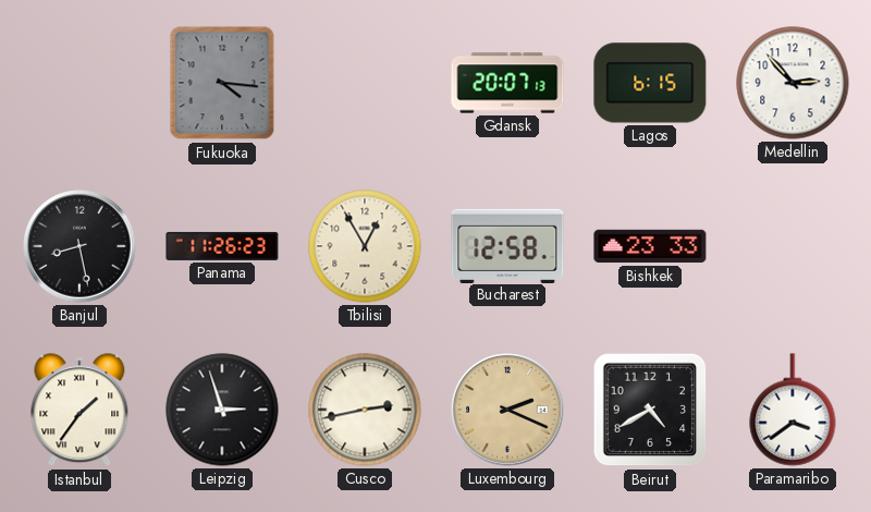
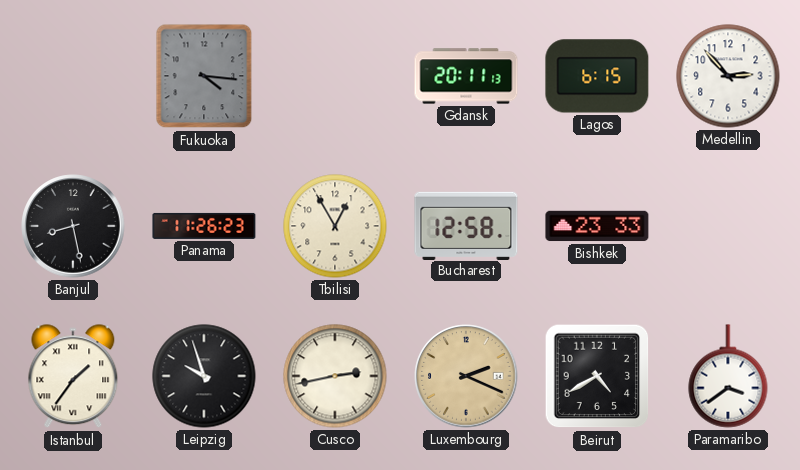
Gdansk: 20:07 -> 20:11 (466, 76)
Leipzig: 2:57 -> 9:57 (204, 376)
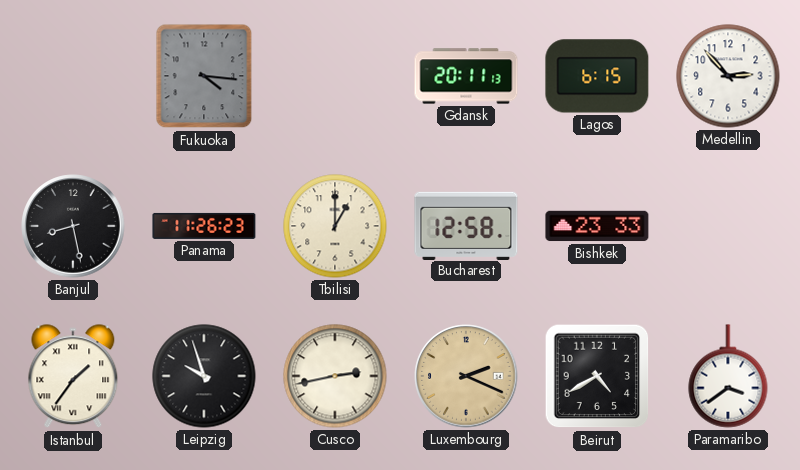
Tbilisi: 12:55 -> 1:00 (335, 226)
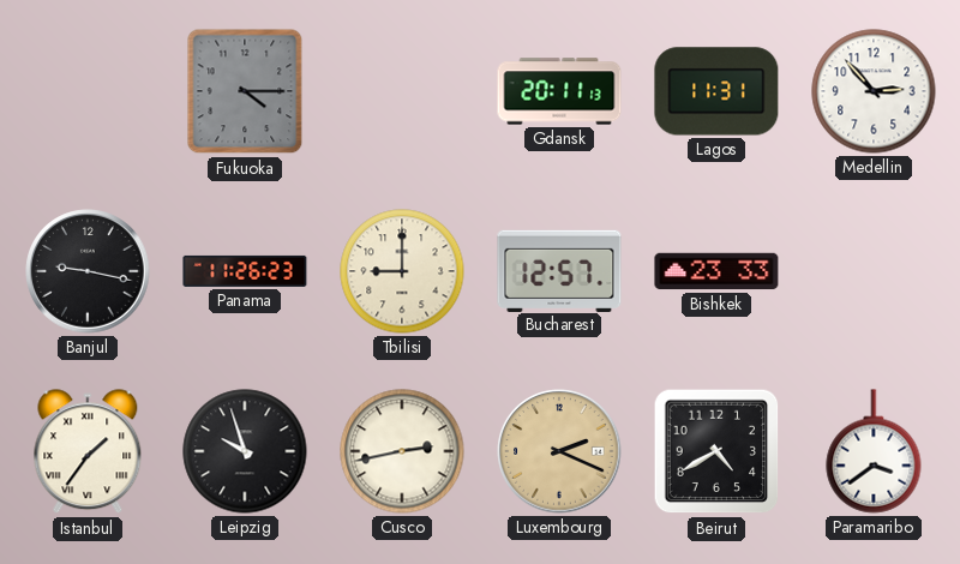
Fukuoka: 4:16 -> 4:15 (245, 91)
Lagos: 6:15 -> 11:31 (716, 91)
Banjul: 8:28 -> 9:17 (88, 271)
Tbilisi: 1:00 -> 9:00 (402, 271)
Bucharest: 12:58 -> 12:57 (559, 270)
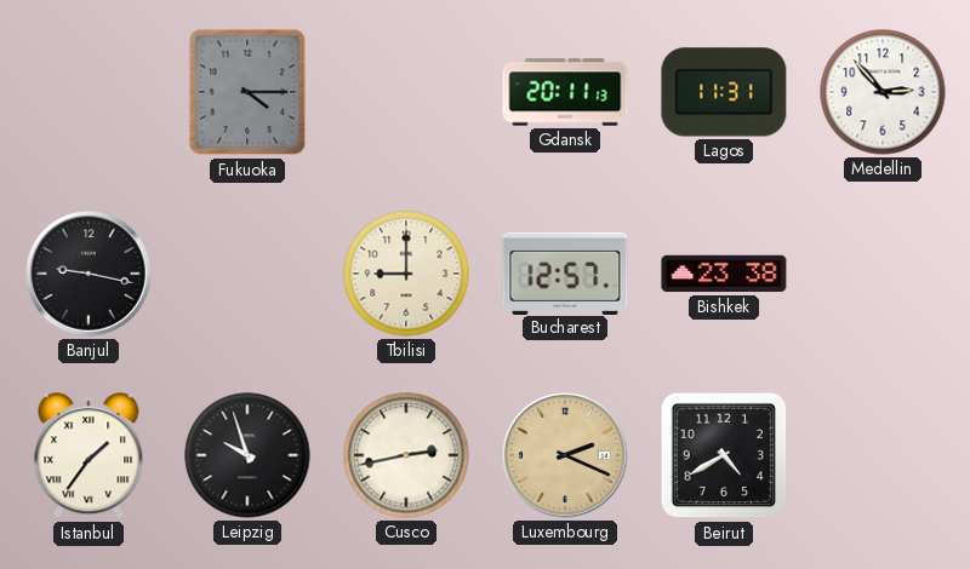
Panama: 11:26 -> none (245, 271)
Bishkek: 23:33 -> 23:38 (724, 274)
Paramaribo: 3:39 -> none (874, 451)
